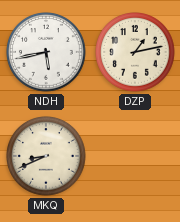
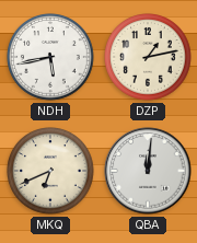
MKQ: 8:41 -> 6:41 (51, 172)
QBA: none -> 12:01 (148, 171)
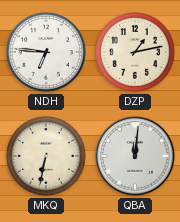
NDH: 5:43 -> 6:46 (47, 53)
MKQ: 6:41 -> 6:32 (47, 157)
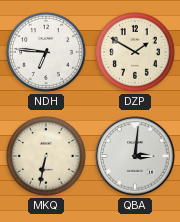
DZP: 1:13 -> 1:50 (136, 53)
QBA: 12:01 -> 3:01 (135, 156)
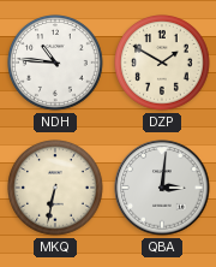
NDH: 6:46 -> 10:46 (56, 64)
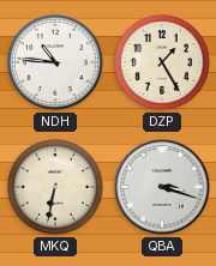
DZP: 1:50 -> 1:25 (163, 64)
QBA: 3:01 -> 3:18 (162, 187)
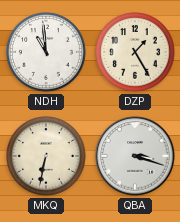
NDH: 10:46 -> 10:59 (47, 53)
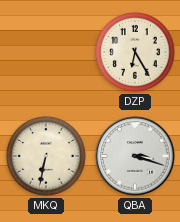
NDH: 10:59 -> none (47, 53)
DZP: 1:25 -> 6:25 (136, 53)
